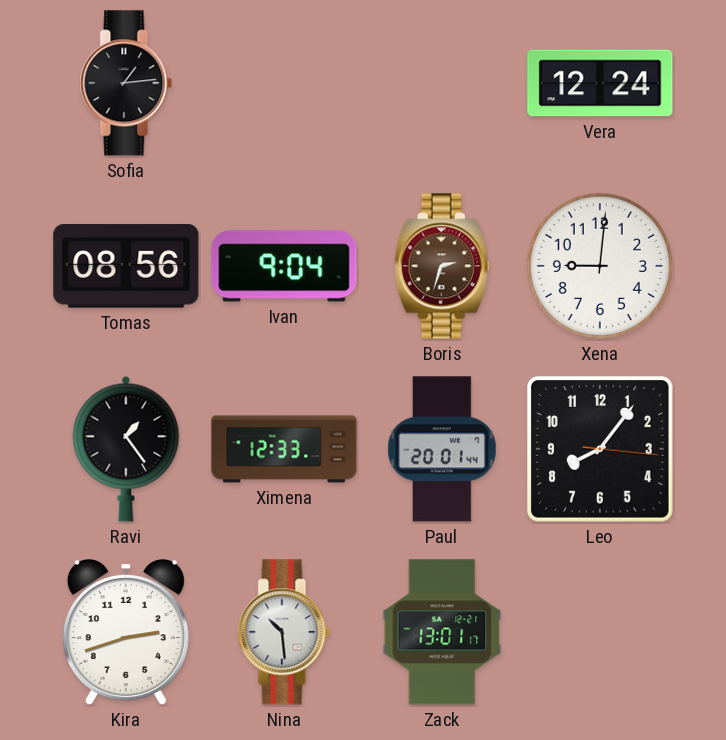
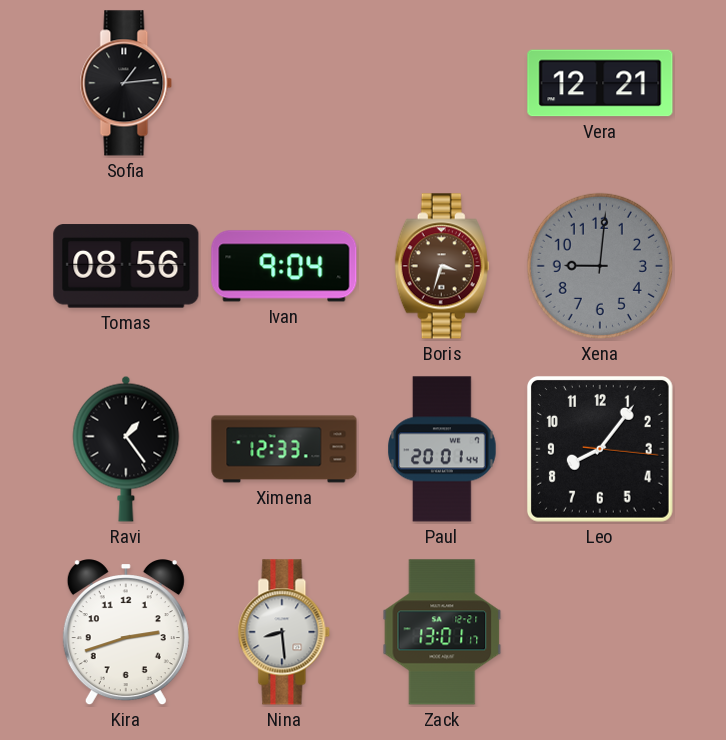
Vera: 12:24 -> 12:21 (600, 83)
Boris: 2:33 -> 3:33 (442, 266)
Xena dial: white -> grey (600, 266)
Nina: 10:29 -> 8:29 (284, 632)
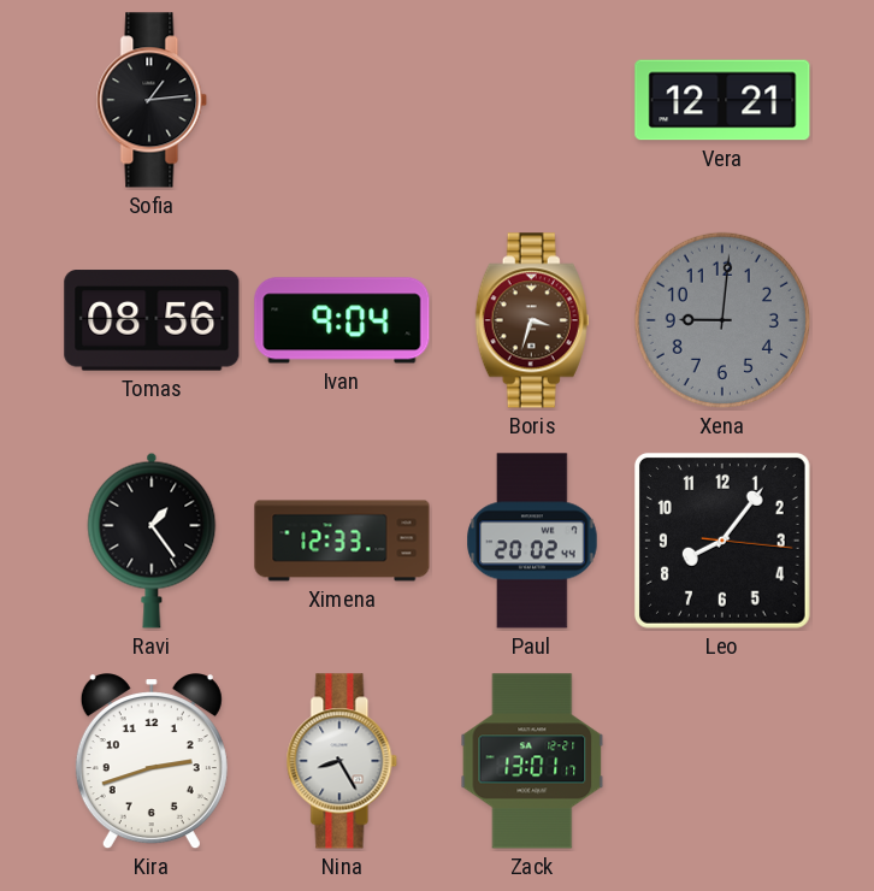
Paul: 20:01 -> 20:02 (532, 541)
Nina: 8:29 -> 8:25 (342, 761)
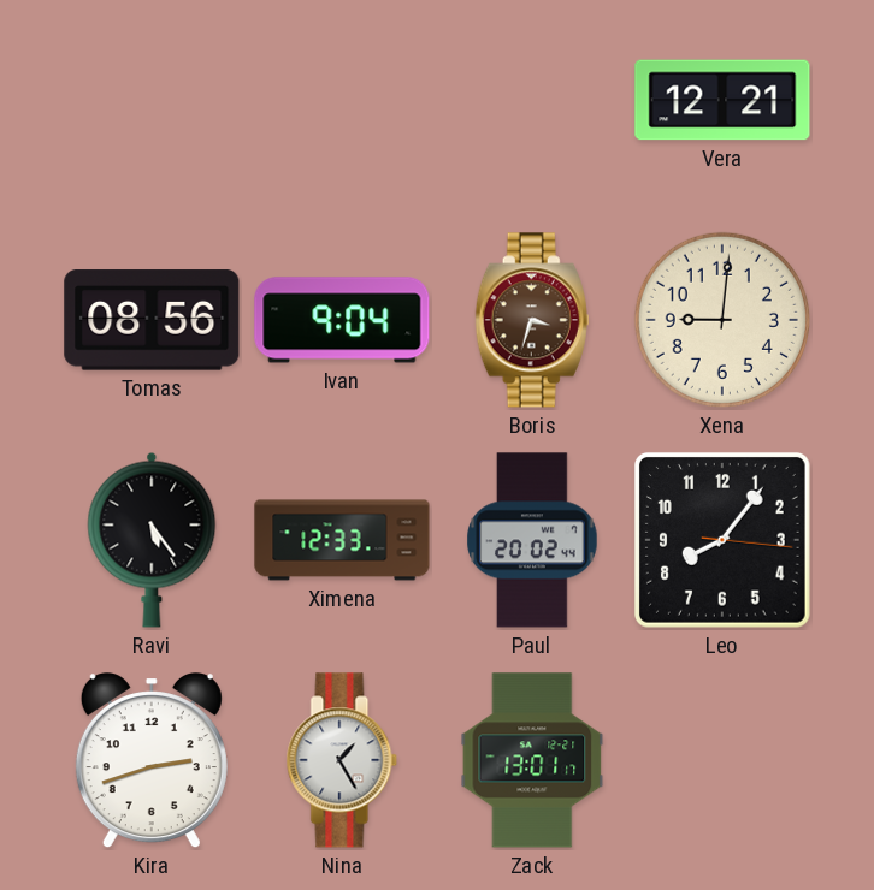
Sofia: 1:14 -> none (152, 100)
Xena dial: grey -> cream (722, 320)
Ravi: 1:24 -> 5:24 (152, 540)
Nina: 8:25 -> 1:25 (342, 760)
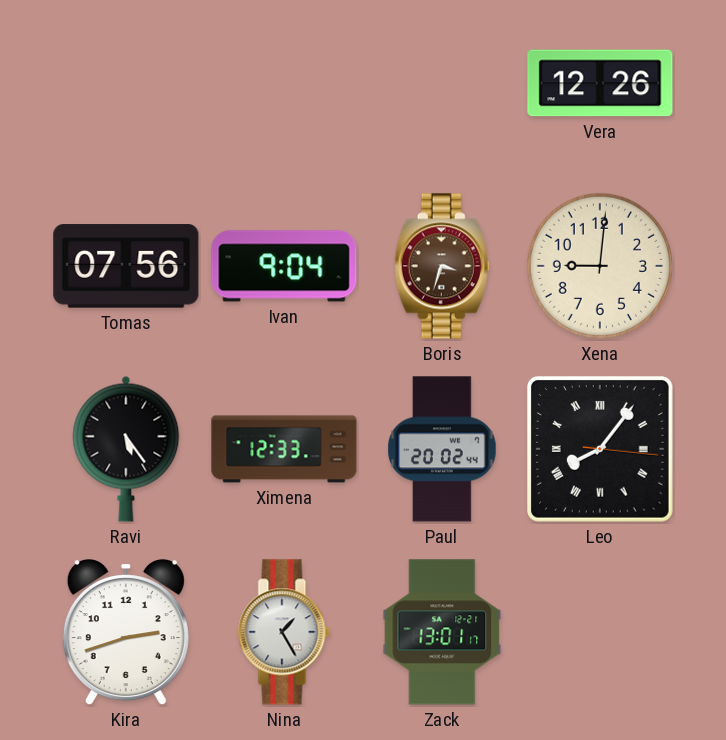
Vera: 12:21 -> 12:26 (600, 83)
Tomas: 08:56 -> 07:56 (126, 266)
Leo numerals: Arabic -> Roman (600, 449)
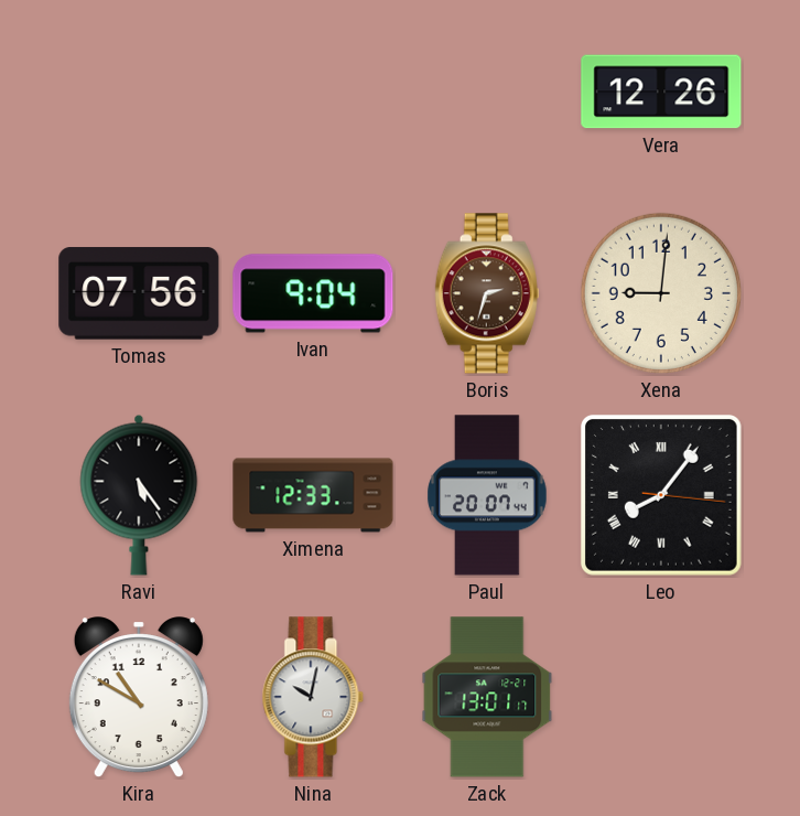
Boris: 3:33 -> 2:33 (487, 293)
Paul: 20:02 -> 20:07 (487, 495)
Kira: 2:42 -> 10:50 (139, 698)
Nina: 1:25 -> 10:02 (313, 697)
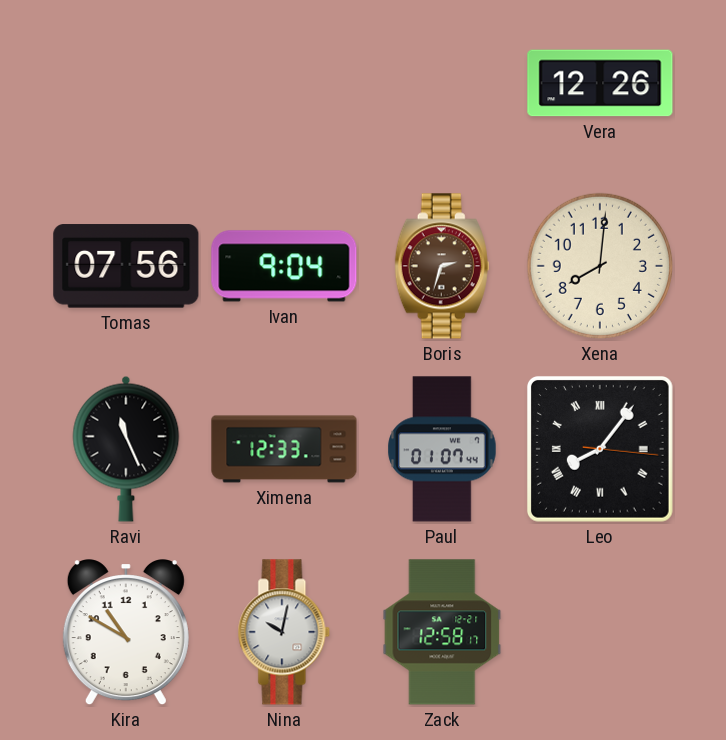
Xena: 9:01 -> 8:01 (600, 266)
Ravi: 5:24 -> 11:26 (126, 449)
Paul: 20:07 -> 01:07 (442, 449)
Zack: 13:01 -> 12:58 (442, 632)
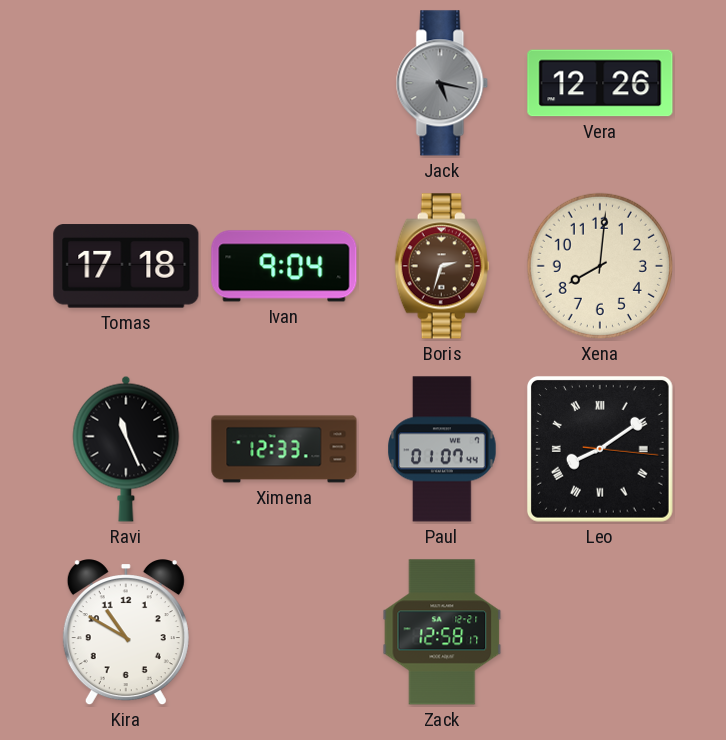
Jack: none -> 5:17 (442, 83)
Tomas: 07:56 -> 17:18 (126, 266)
Leo: 8:06 -> 8:09 (600, 449)
Nina: 10:02 -> none (284, 632)
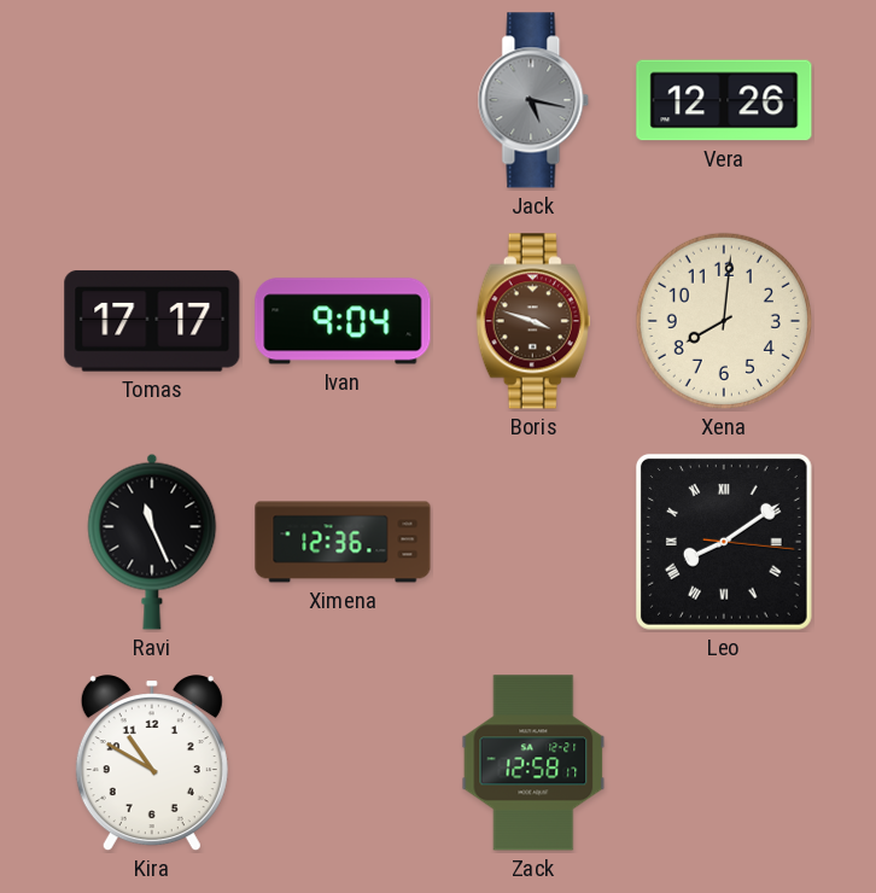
Tomas: 17:18 -> 17:17 (152, 321)
Boris: 2:33 -> 3:48 (533, 321)
Ximena: 12:33 -> 12:36 (343, 542)
Paul: 01:07 -> none (442, 449)
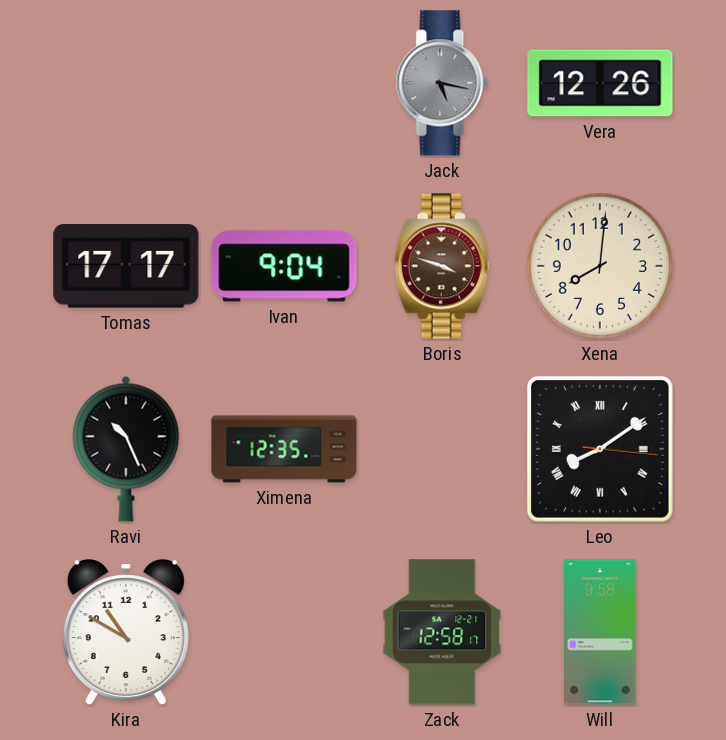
Ravi: 11:26 -> 10:26 (126, 449)
Ximena: 12:36 -> 12:35 (284, 449)
Will: none -> 9:58 (601, 632)
